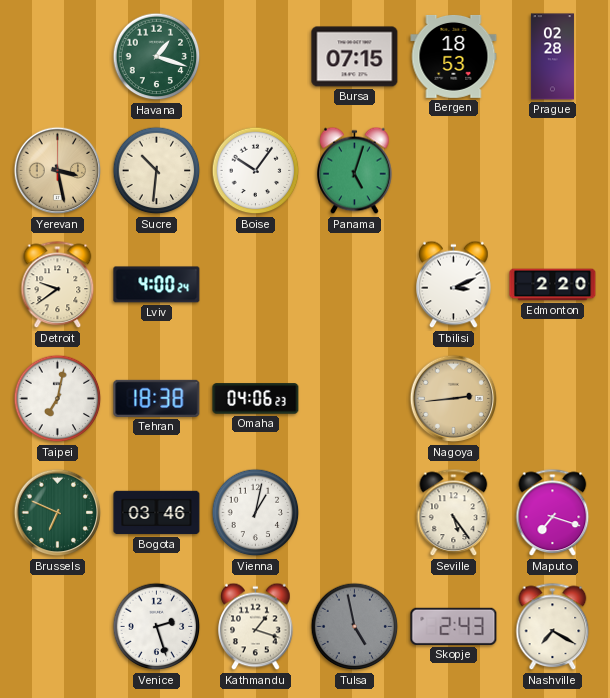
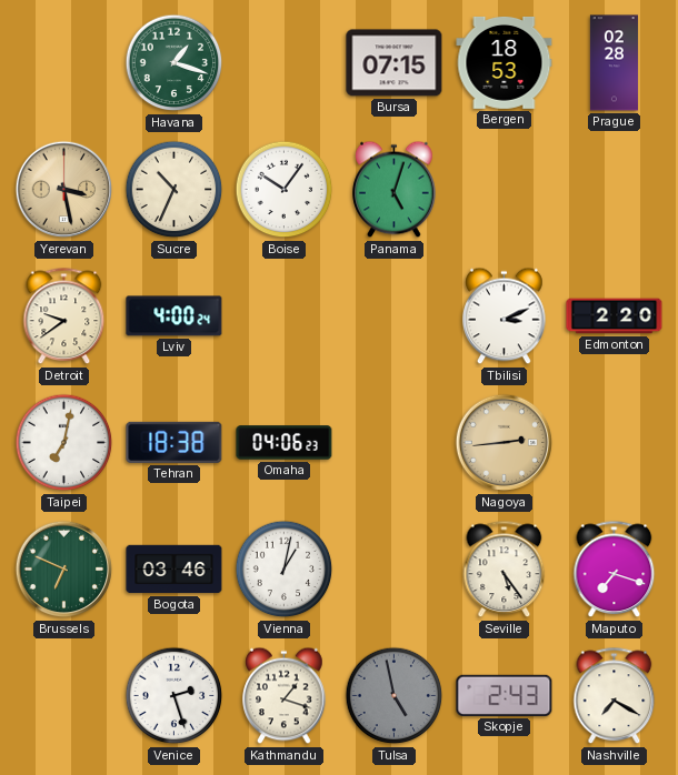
Sucre: 10:31 -> 10:34 (175, 190)
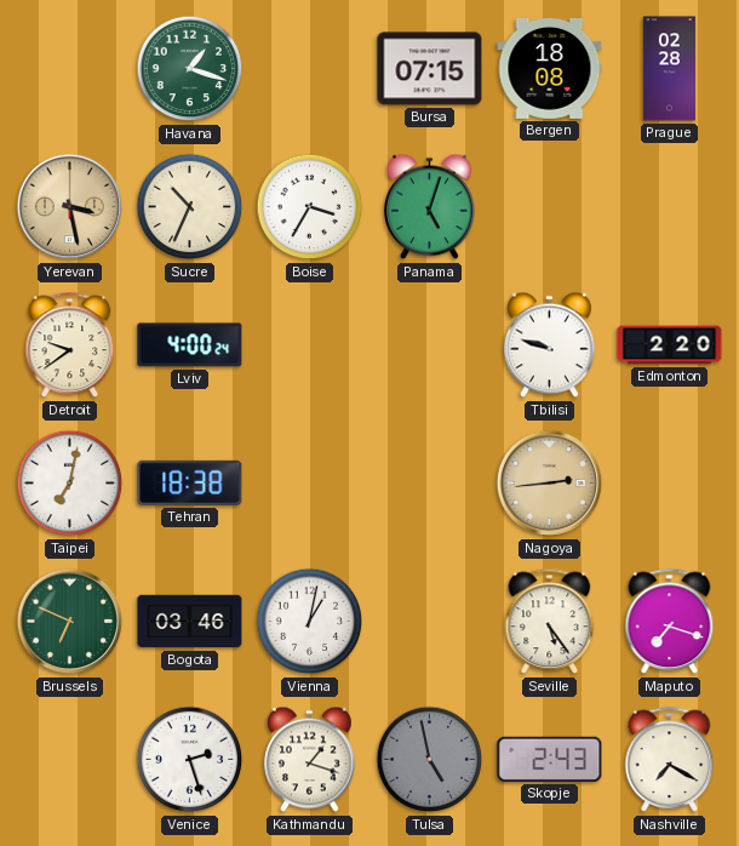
Bergen: 18:53 -> 18:08 (550, 68)
Boise: 10:06 -> 3:35 (310, 207)
Tbilisi: 3:11 -> 9:48 (550, 345)
Omaha: 04:06 -> none (285, 443)
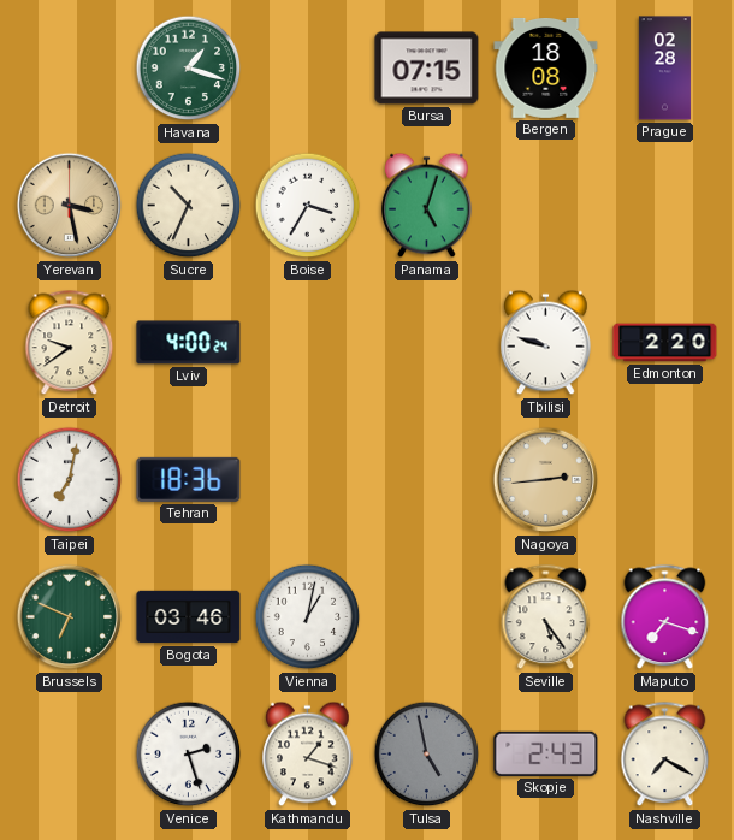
Tehran: 18:38 -> 18:36 (189, 479)
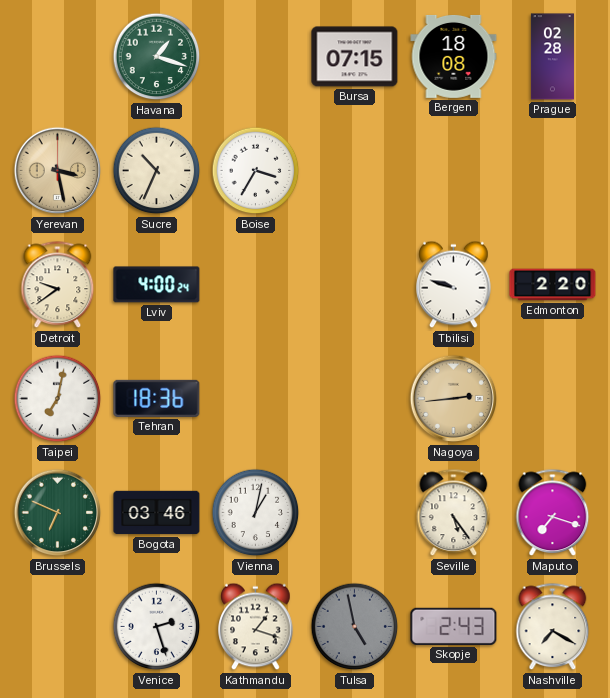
Panama: 5:03 -> none (427, 206)
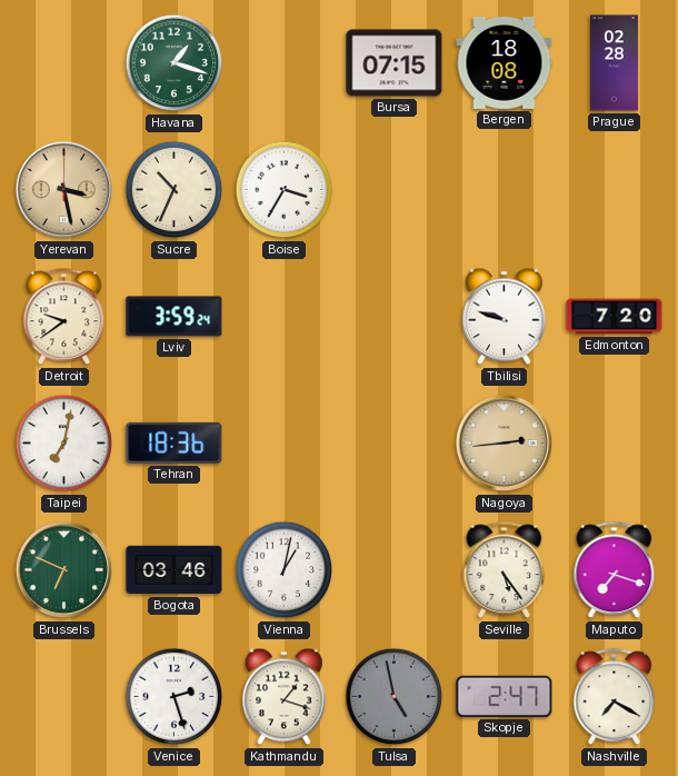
Lviv: 4:00 -> 3:59 (175, 317)
Edmonton: 2:20 -> 7:20 (615, 317)
Skopje: 2:43 -> 2:47 (505, 696)
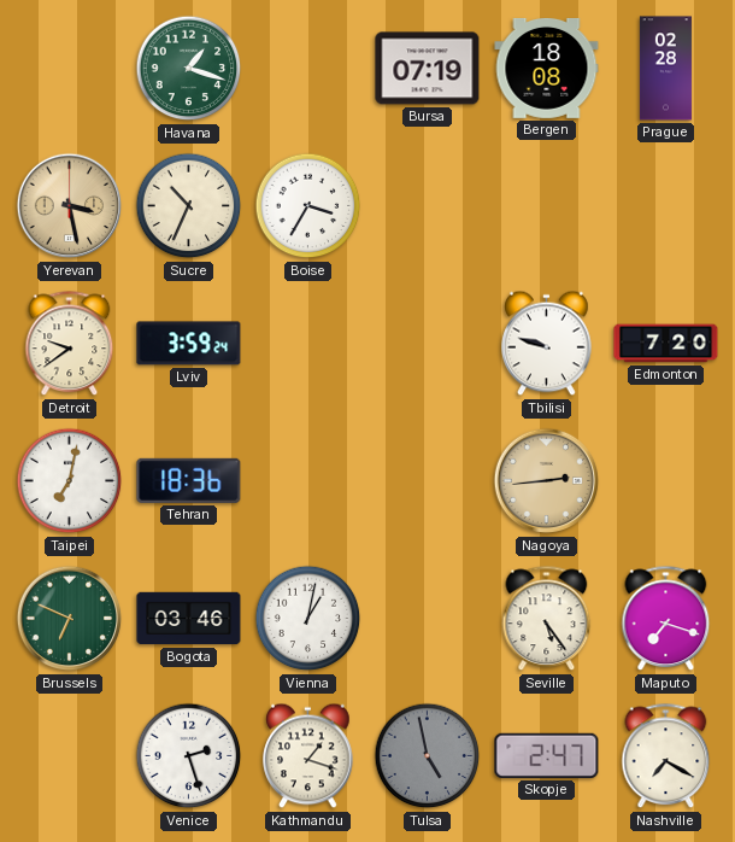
Bursa: 07:15 -> 07:19 (428, 69)
